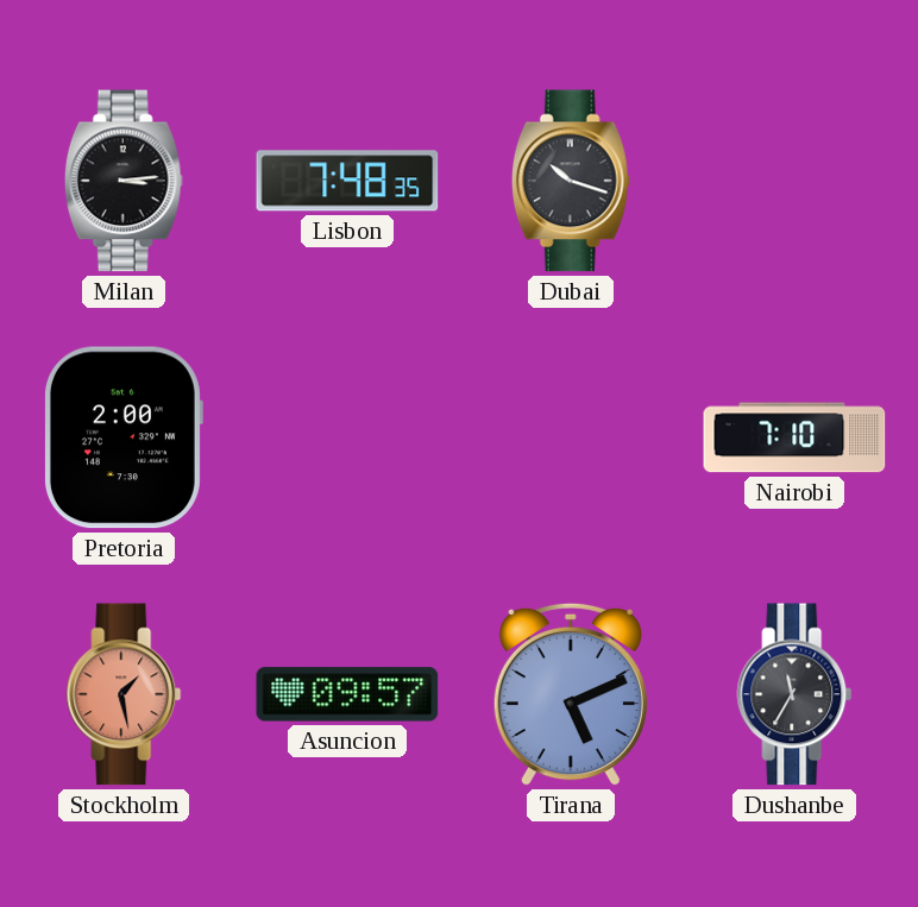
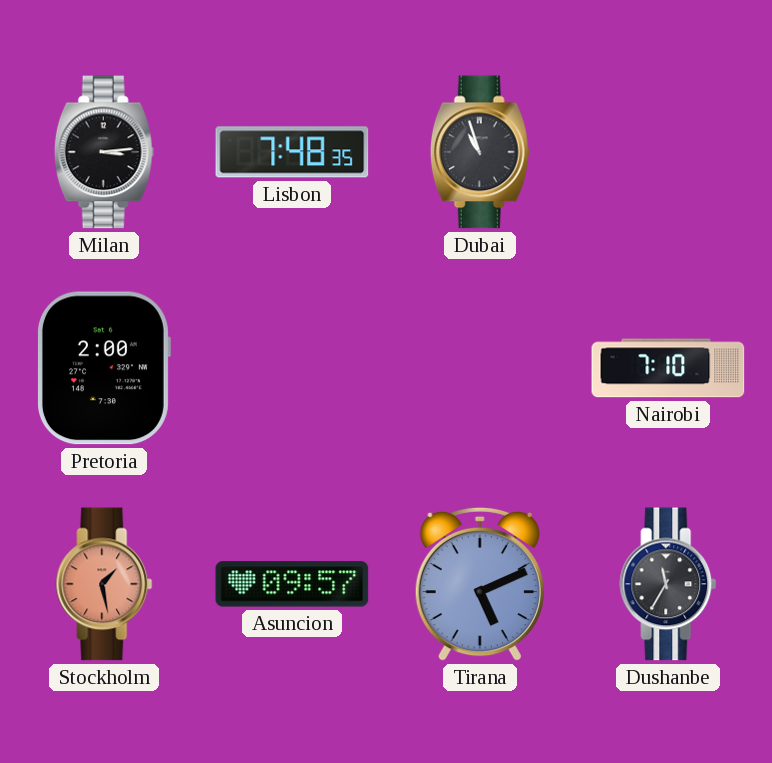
Dubai: 10:18 -> 10:57 (480, 152)
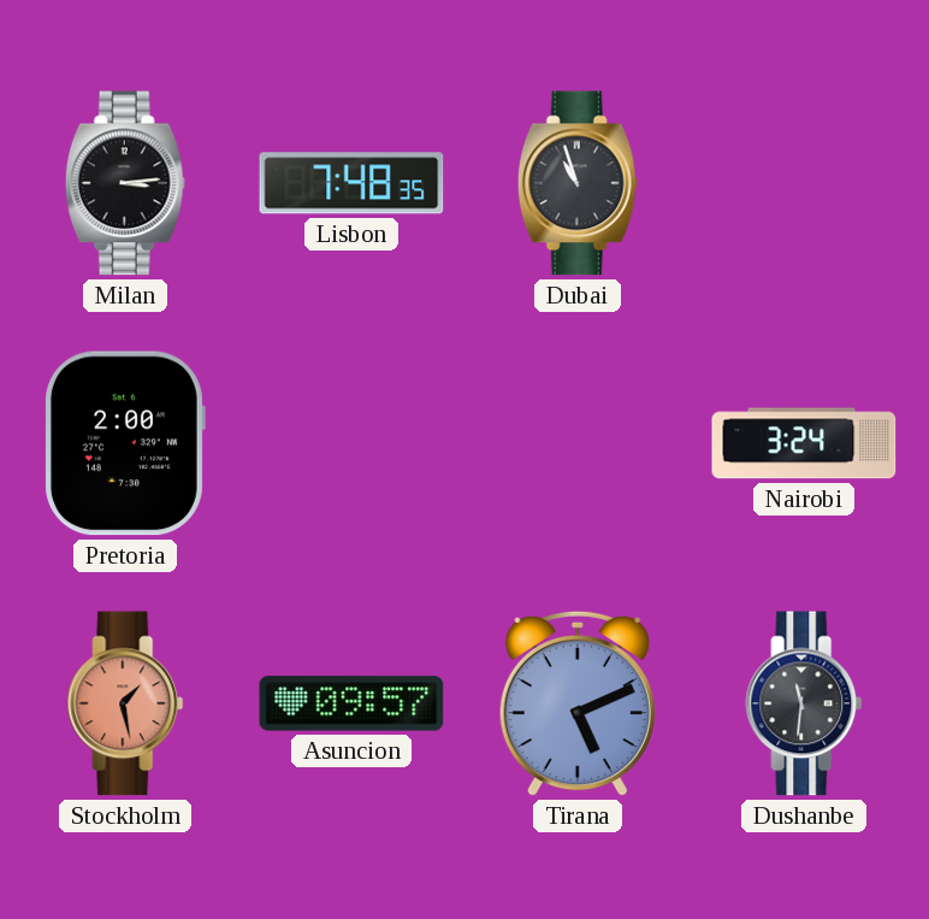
Nairobi: 7:10 -> 3:24 (804, 443)
Dushanbe: 11:35 -> 11:31 (804, 703)
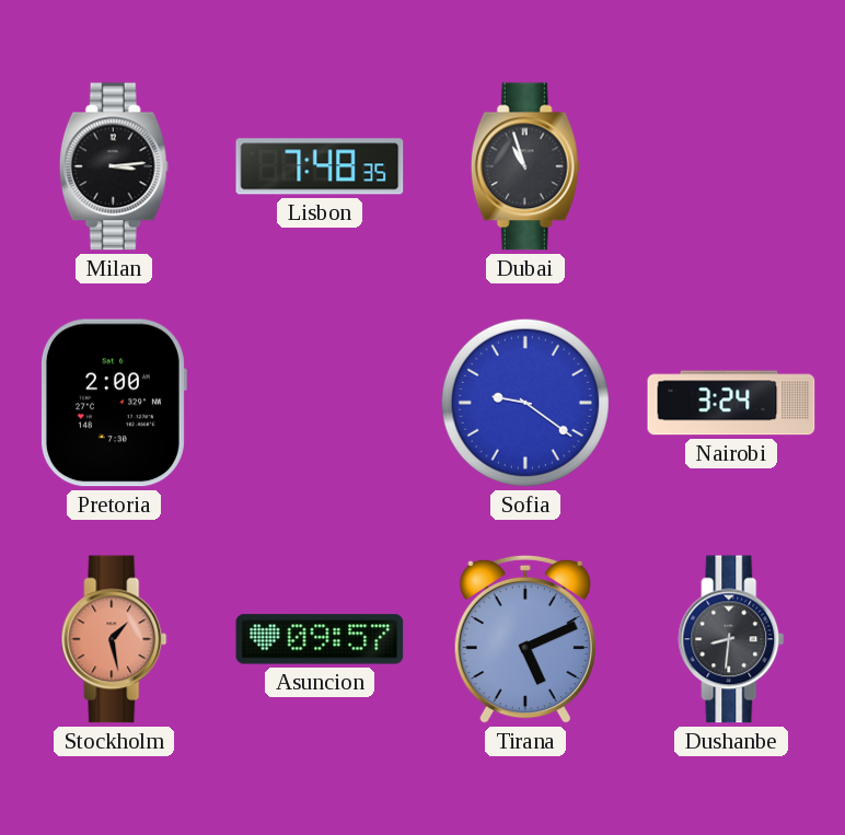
Sofia: none -> 9:21 (525, 403)
Dushanbe: 11:31 -> 8:31 (731, 639)
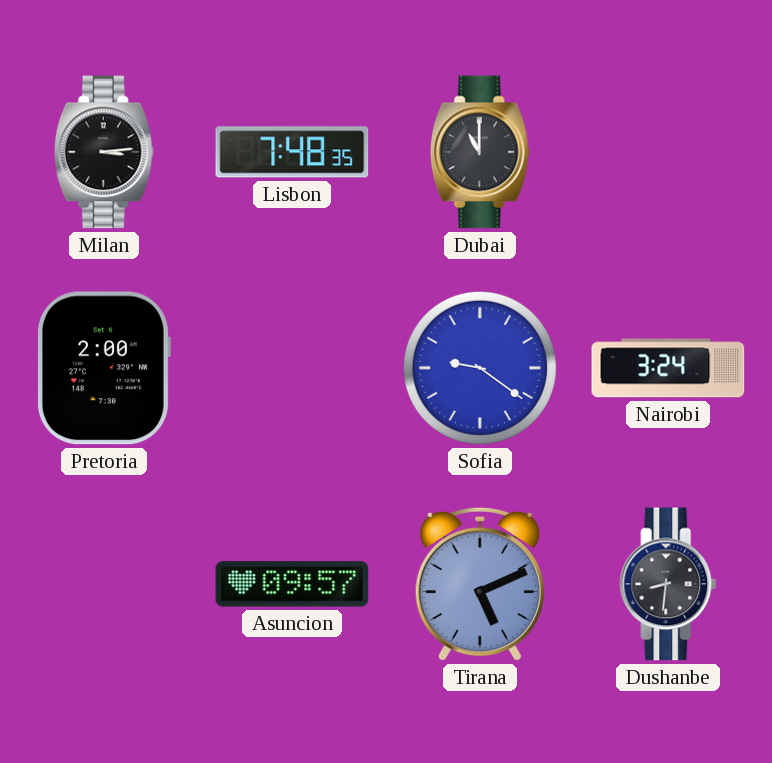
Dubai: 10:57 -> 11:00 (480, 152)
Stockholm: 1:28 -> none (114, 639)
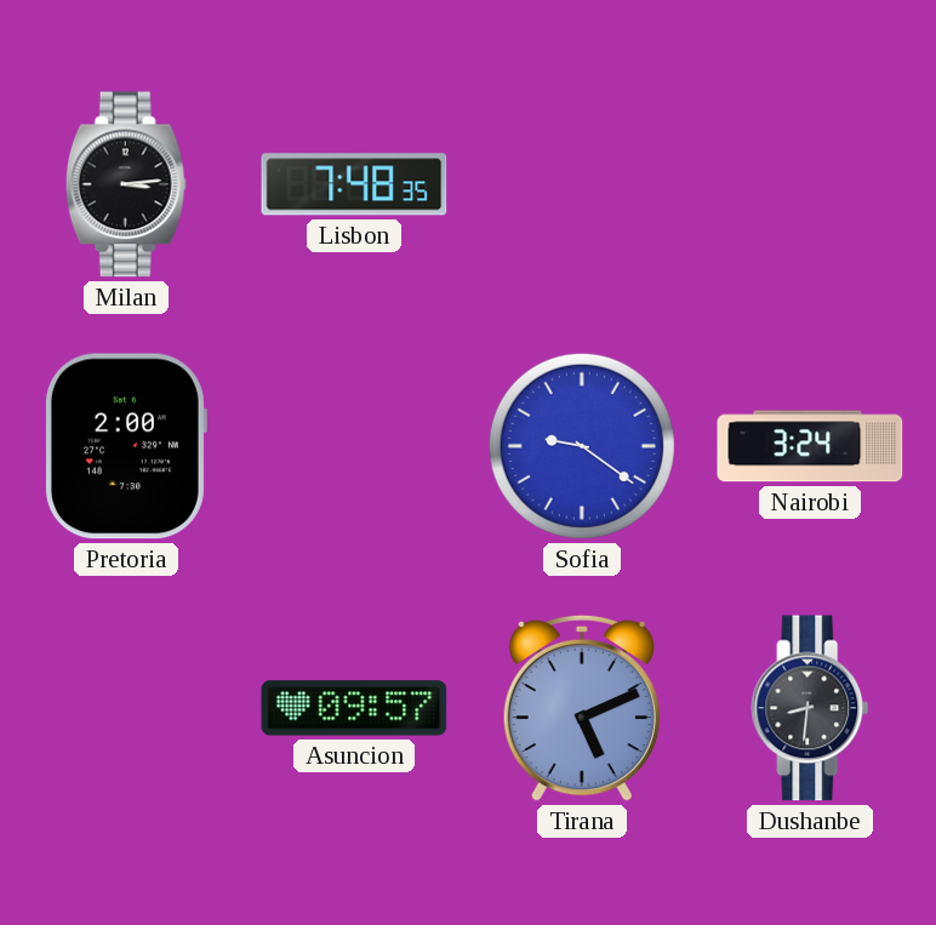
Dubai: 11:00 -> none (480, 152)
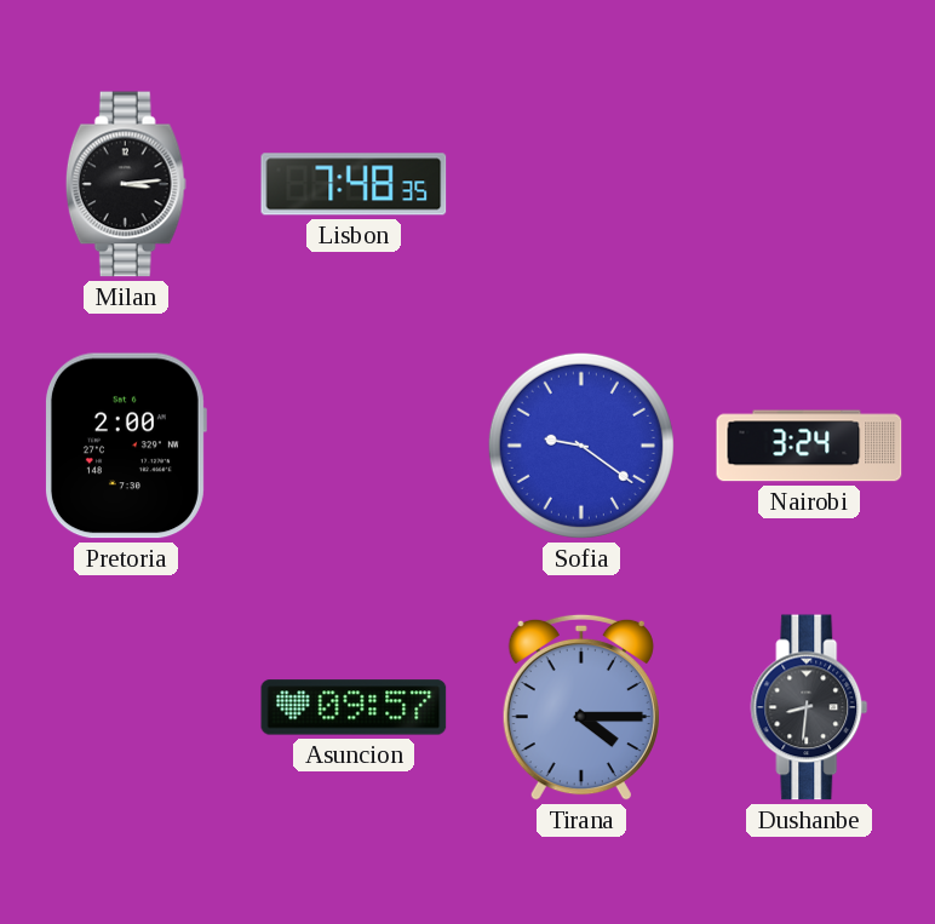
Tirana: 5:11 -> 4:15 (581, 707)
